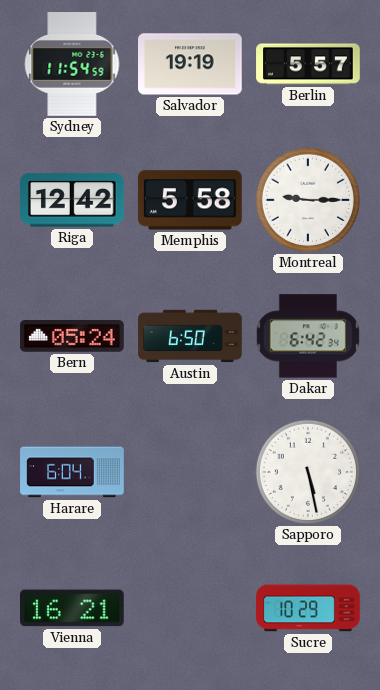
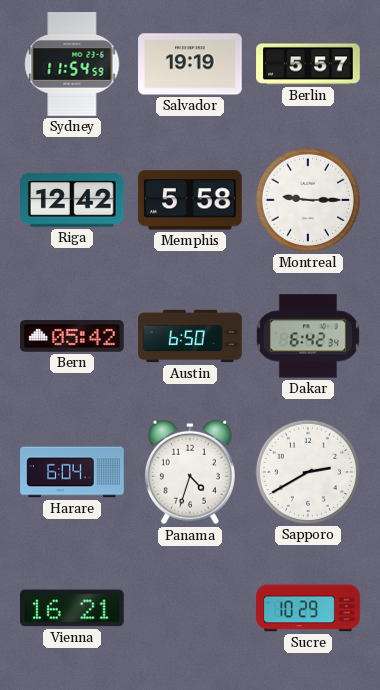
Bern: 05:24 -> 05:42 (72, 336)
Panama: none -> 4:33 (190, 472)
Sapporo: 5:28 -> 2:40 (308, 472)
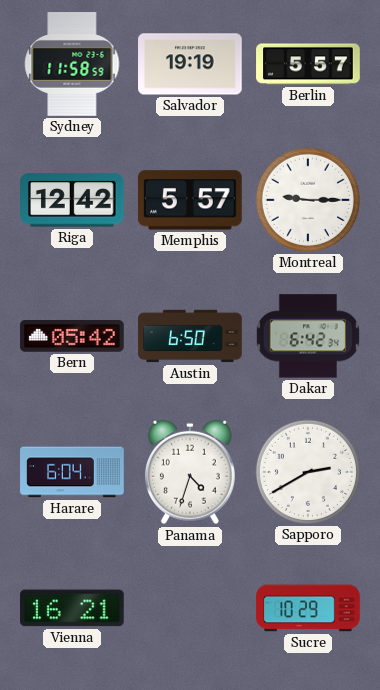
Sydney: 11:54 -> 11:58 (72, 64)
Memphis: 5:58 -> 5:57 (191, 200)
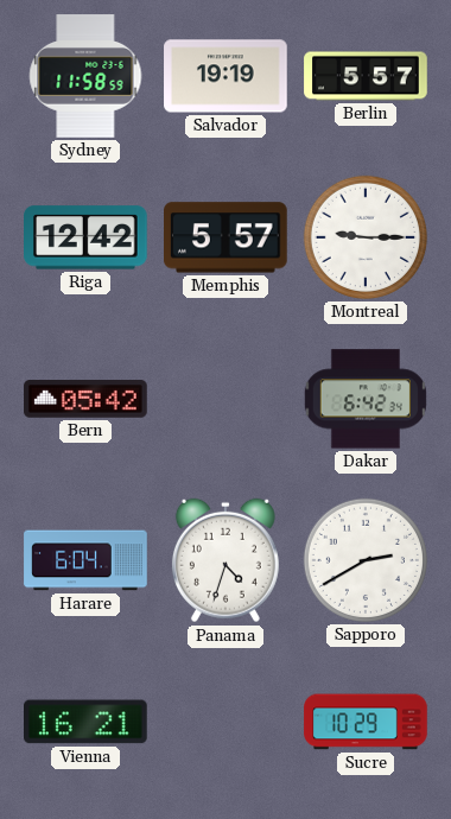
Austin: 6:50 -> none (190, 336)
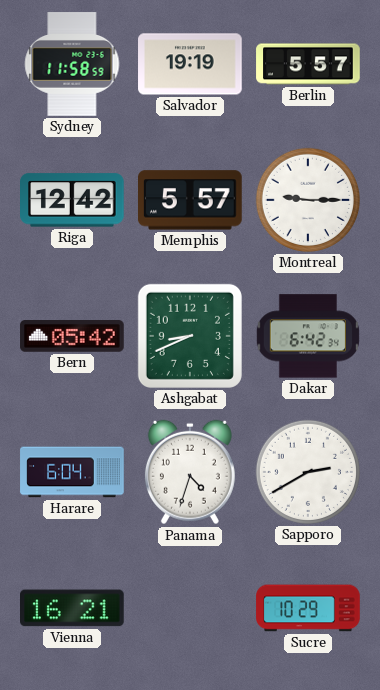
Ashgabat: none -> 8:41 (190, 336)
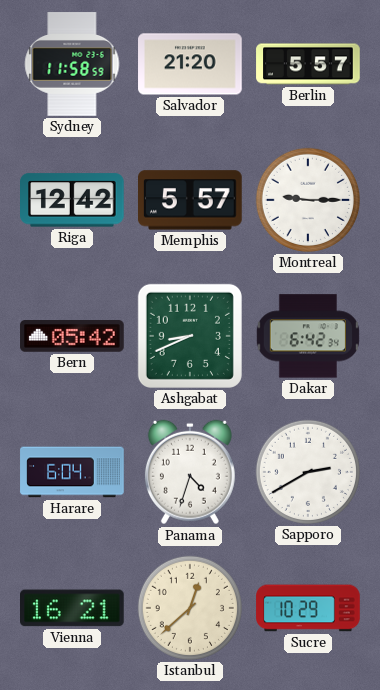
Salvador: 19:19 -> 21:20 (190, 64)
Istanbul: none -> 12:38 (190, 608)
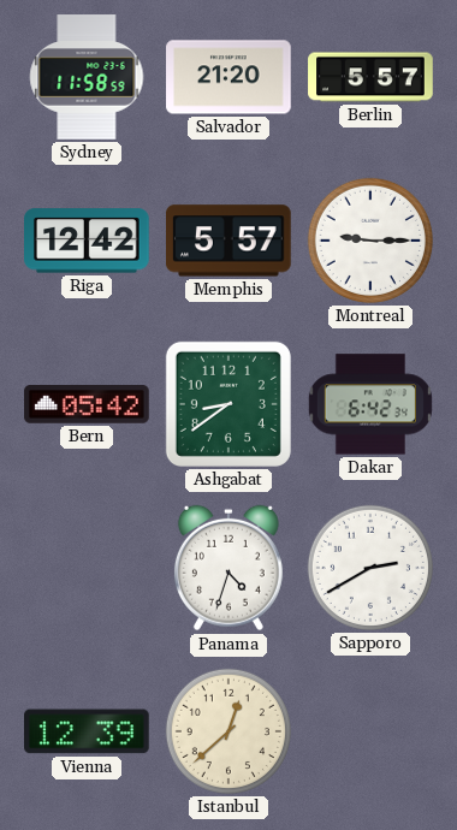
Ashgabat: 8:41 -> 8:39 (228, 404)
Harare: 6:04 -> none (72, 472)
Vienna: 16:21 -> 12:39 (88, 731)
Sucre: 10:29 -> none (308, 608)
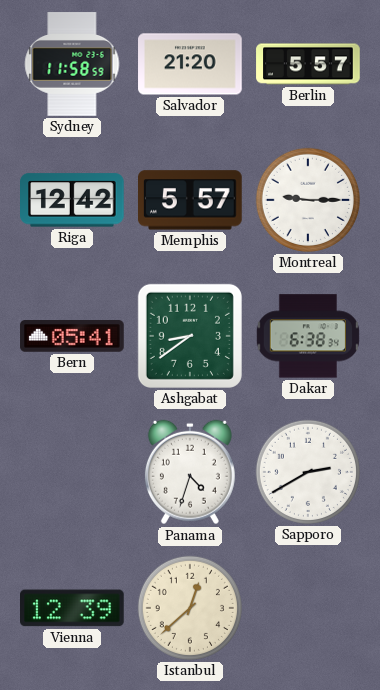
Bern: 05:42 -> 05:41 (72, 336)
Dakar: 6:42 -> 6:38 (308, 336)
